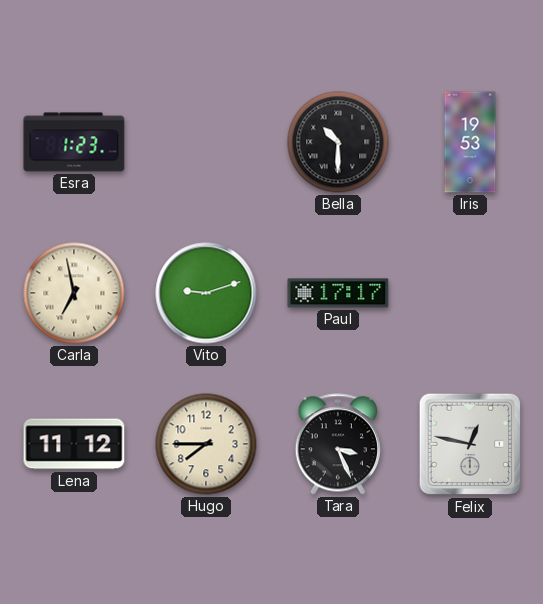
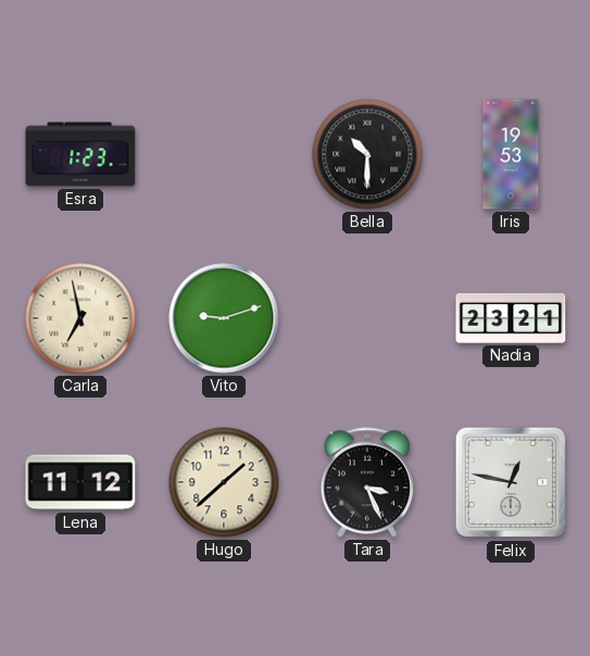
Paul: 17:17 -> none (338, 293)
Nadia: none -> 23:21 (511, 318)
Hugo: 7:45 -> 1:38 (224, 482)
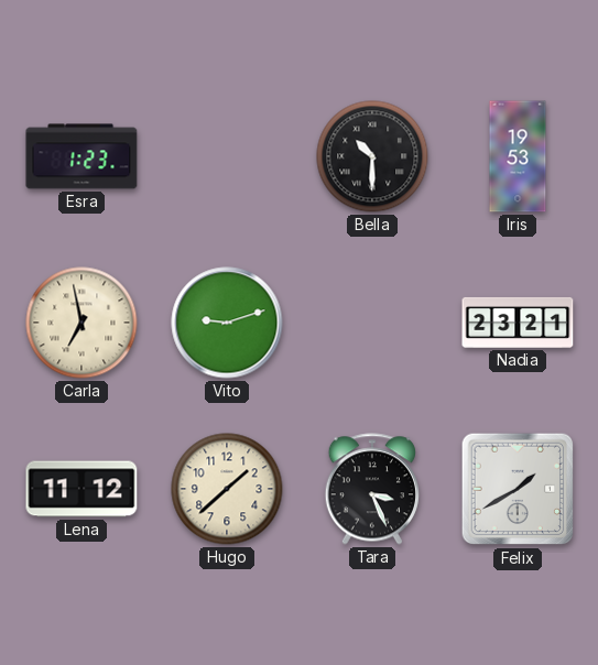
Felix: 12:47 -> 1:40 (518, 489)
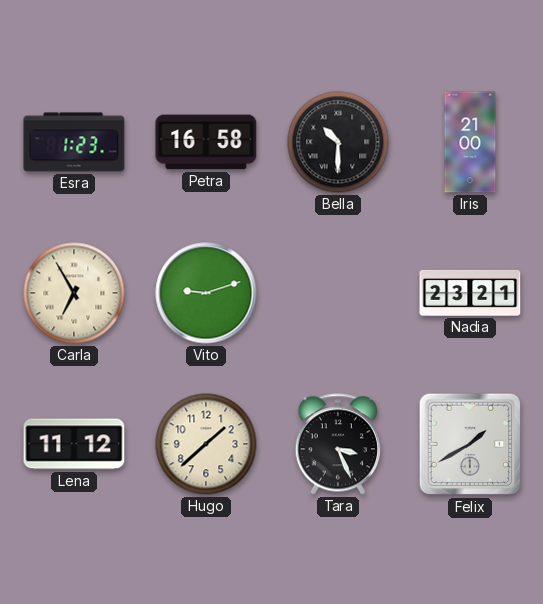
Petra: none -> 16:58 (206, 142)
Iris: 19:53 -> 21:00 (470, 142)
Carla: 6:58 -> 6:55 (74, 293)
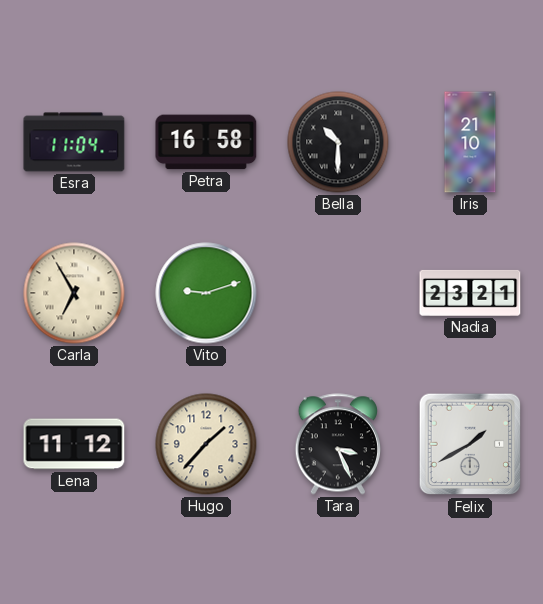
Esra: 1:23 -> 11:04 (74, 142)
Iris: 21:00 -> 21:10 (470, 142)
Hugo: 1:38 -> 1:37 (206, 444)
